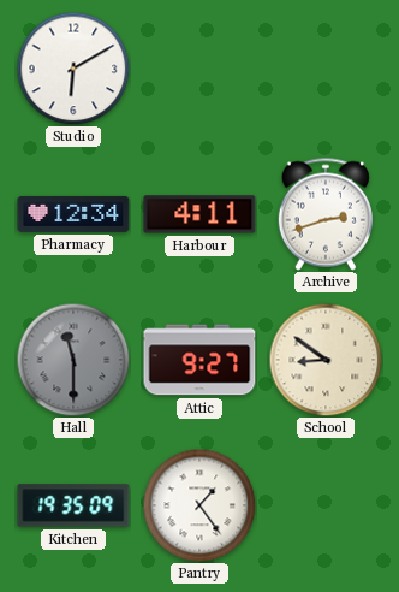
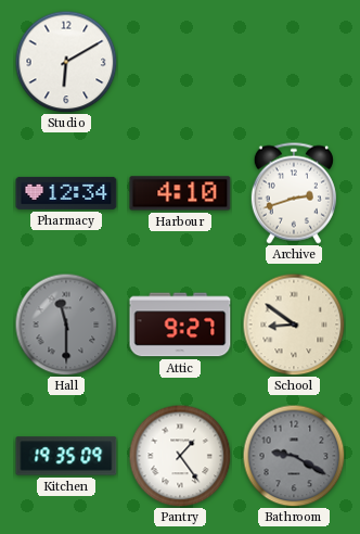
Harbour: 4:11 -> 4:10 (180, 193)
Bathroom: none -> 9:20 (294, 456)
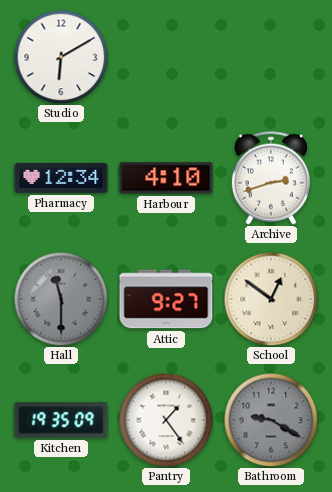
School: 8:51 -> 12:51 (271, 299)
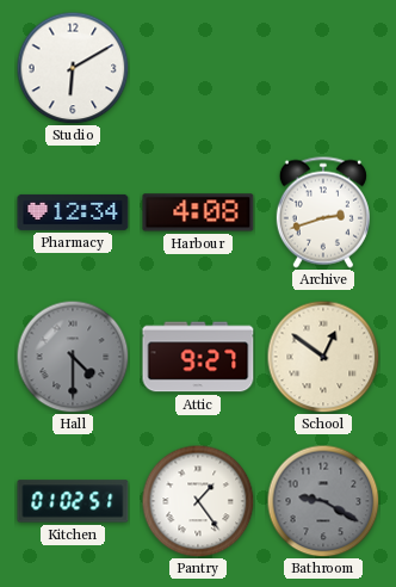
Harbour: 4:10 -> 4:08 (198, 212)
Hall: 11:30 -> 4:30 (73, 357)
Kitchen: 19:35 -> 01:02 (73, 501)
